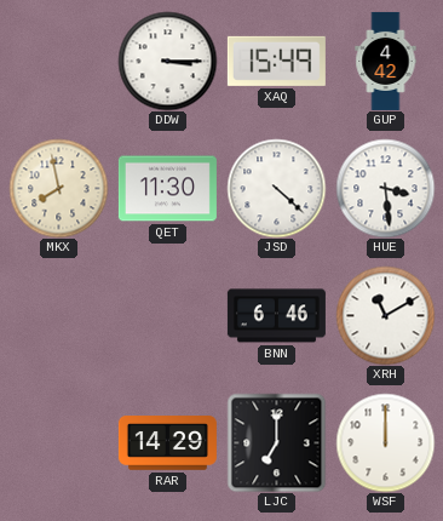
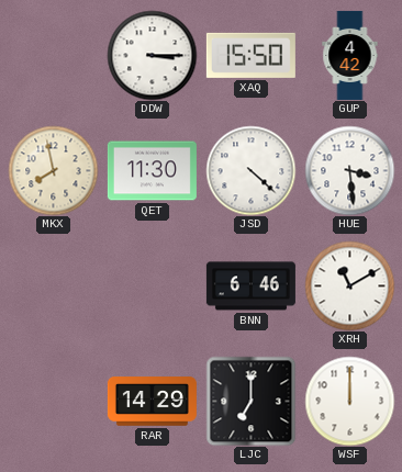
XAQ: 15:49 -> 15:50 (250, 55)
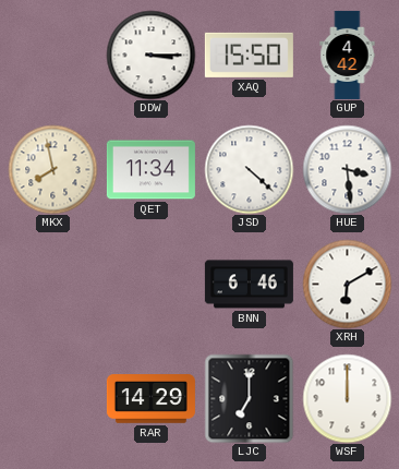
QET: 11:30 -> 11:34 (150, 170)
XRH: 11:10 -> 6:10 (347, 284)
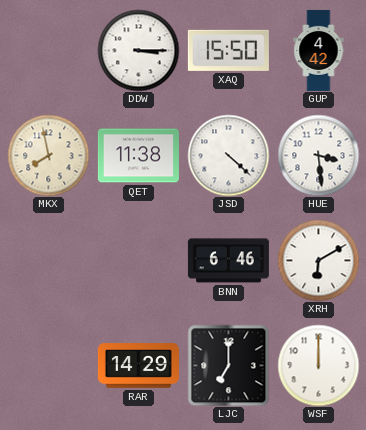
QET: 11:34 -> 11:38 (138, 156)
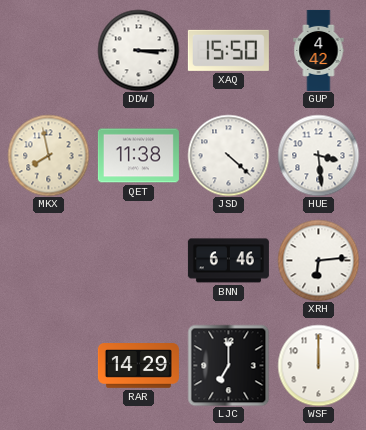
XRH: 6:10 -> 6:14 (318, 260)
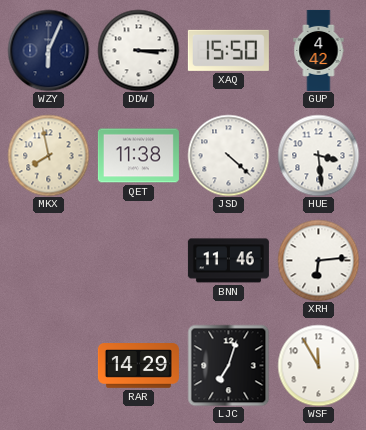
WZY: none -> 6:04 (48, 50)
BNN: 6:46 -> 11:46 (228, 261)
LJC: 7:00 -> 7:03 (228, 365)
WSF: 12:00 -> 11:55 (318, 365)
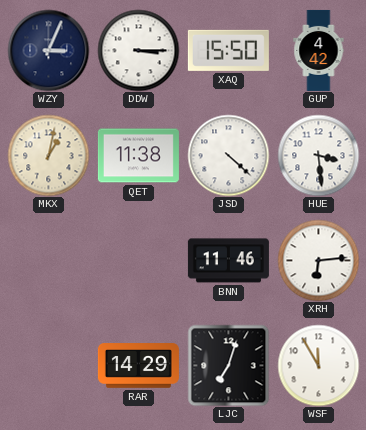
WZY: 6:04 -> 3:04 (48, 50)
MKX: 7:58 -> 1:02 (48, 155)
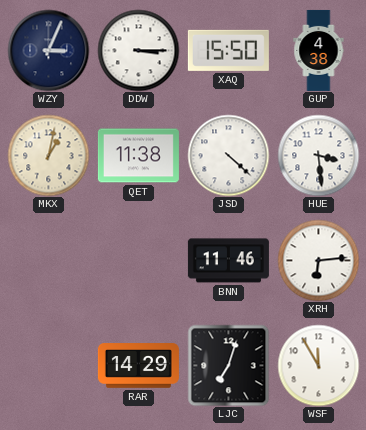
GUP: 4:42 -> 4:38 (319, 50)
